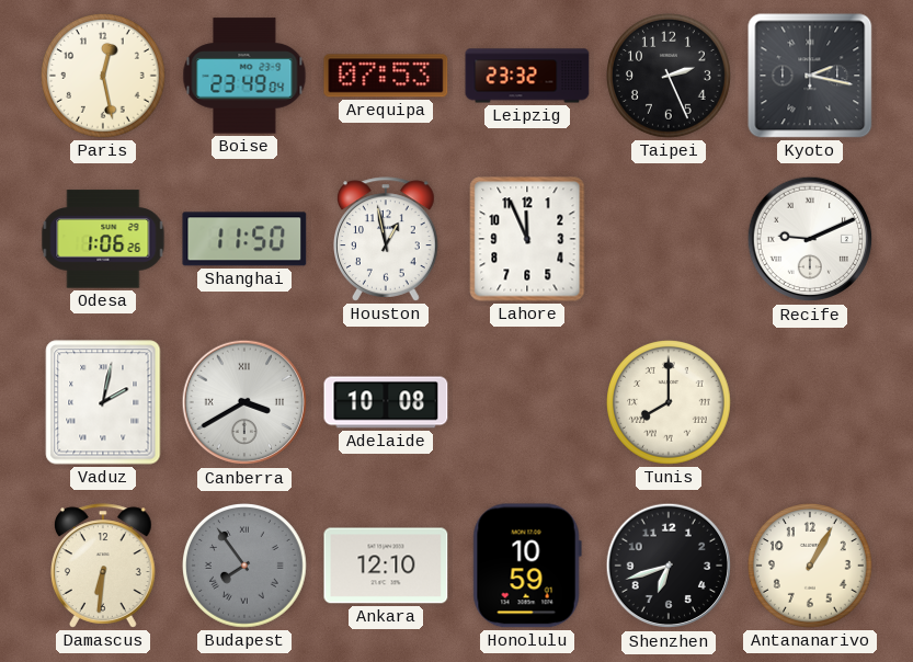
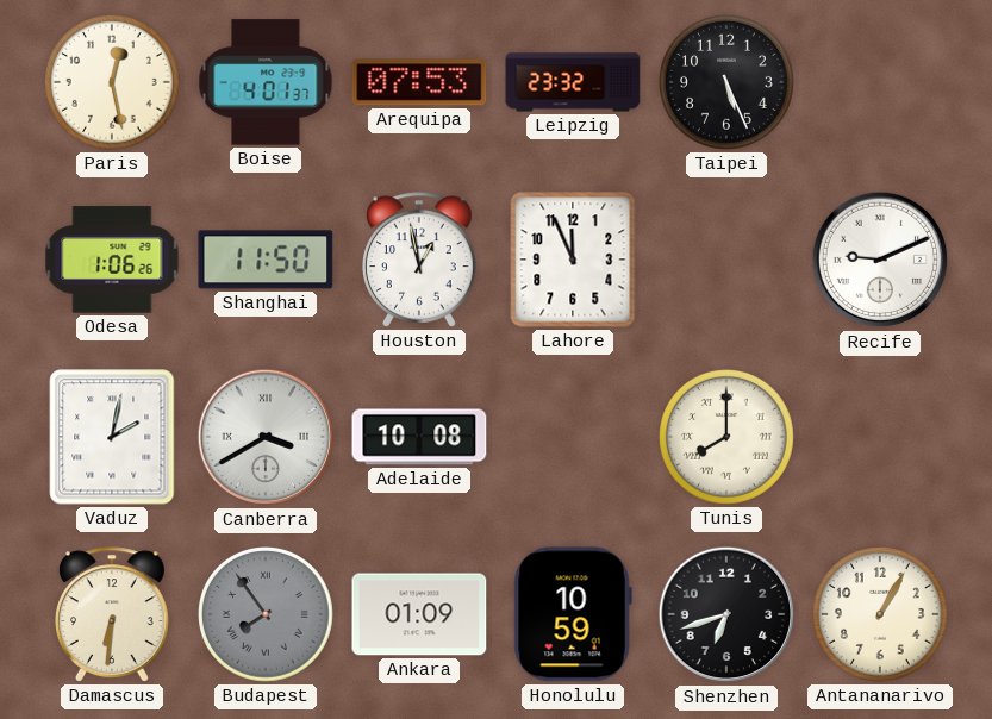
Boise: 23:49 -> 4:01 (266, 82)
Taipei: 2:26 -> 5:26 (728, 83)
Kyoto: 2:17 -> none (810, 76)
Ankara: 12:10 -> 01:09 (419, 614)
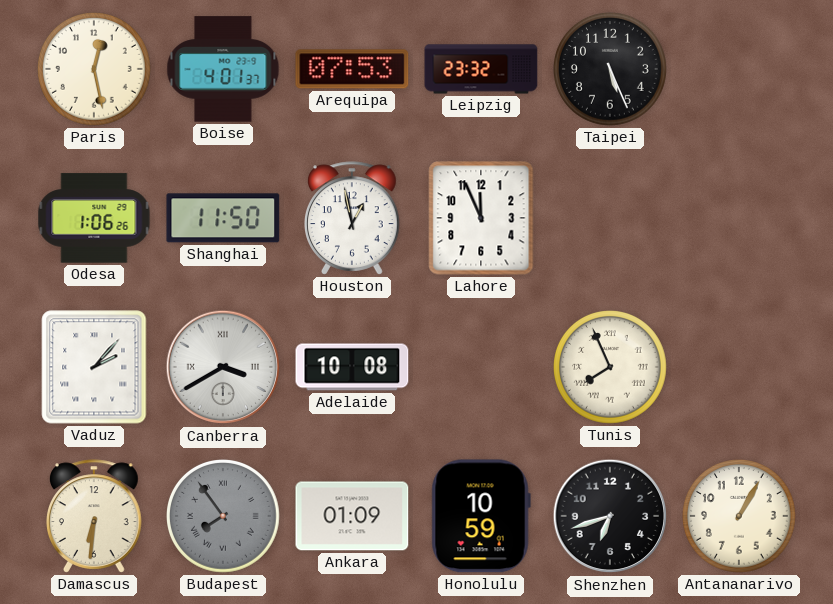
Recife: 9:11 -> none (880, 260)
Vaduz: 2:02 -> 2:07 (94, 367)
Tunis: 8:00 -> 7:56 (611, 368)
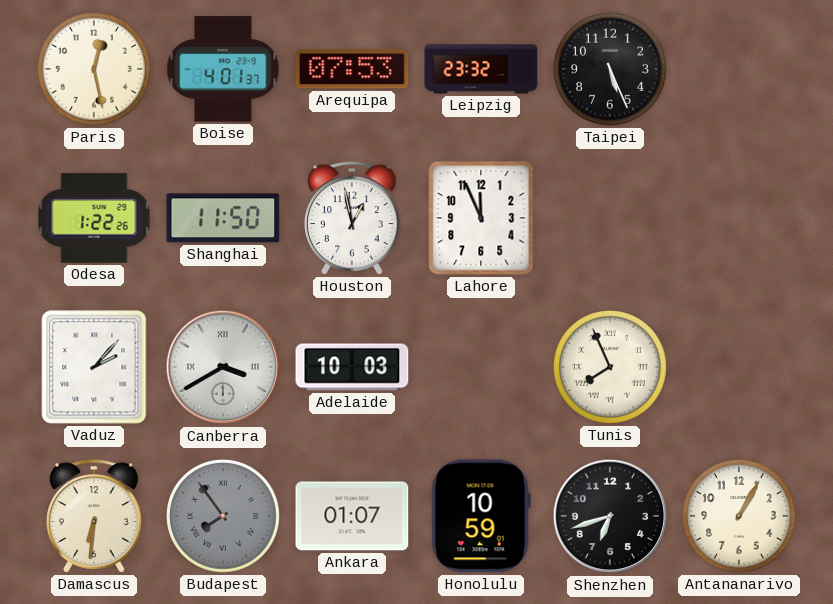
Odesa: 1:06 -> 1:22 (94, 218)
Adelaide: 10:08 -> 10:03 (352, 367)
Ankara: 01:09 -> 01:07 (352, 516)
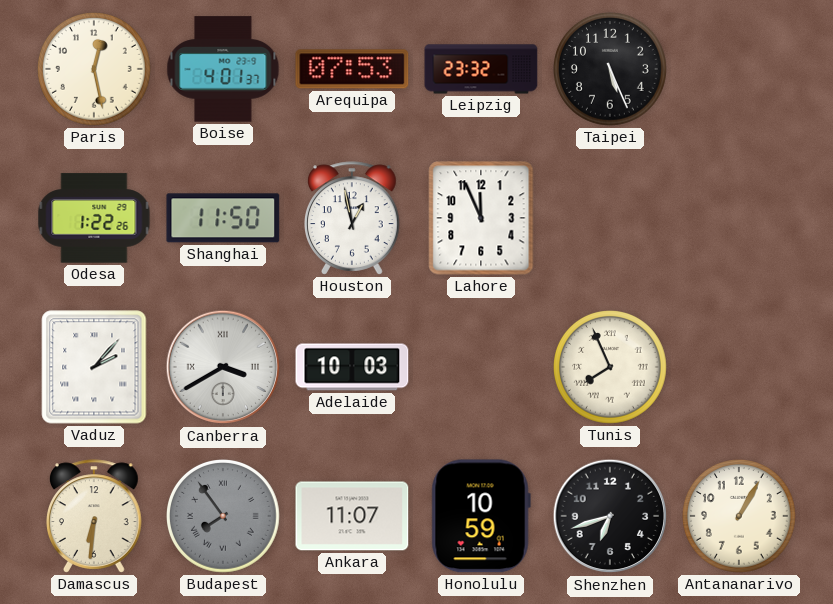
Ankara: 01:07 -> 11:07 (352, 516)
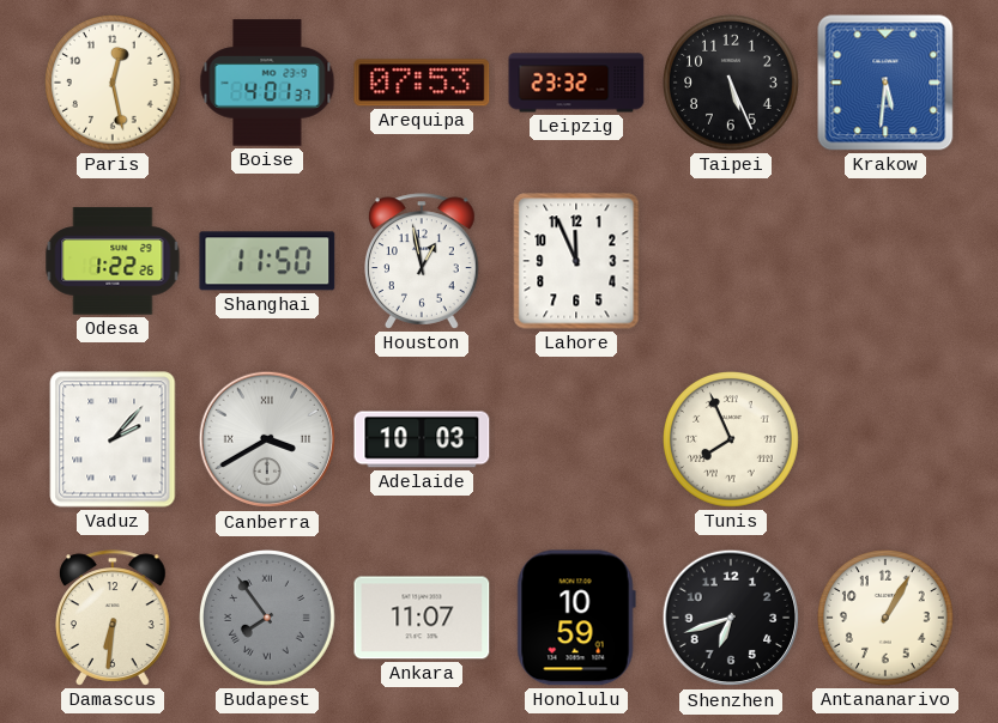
Krakow: none -> 5:31 (885, 83)
